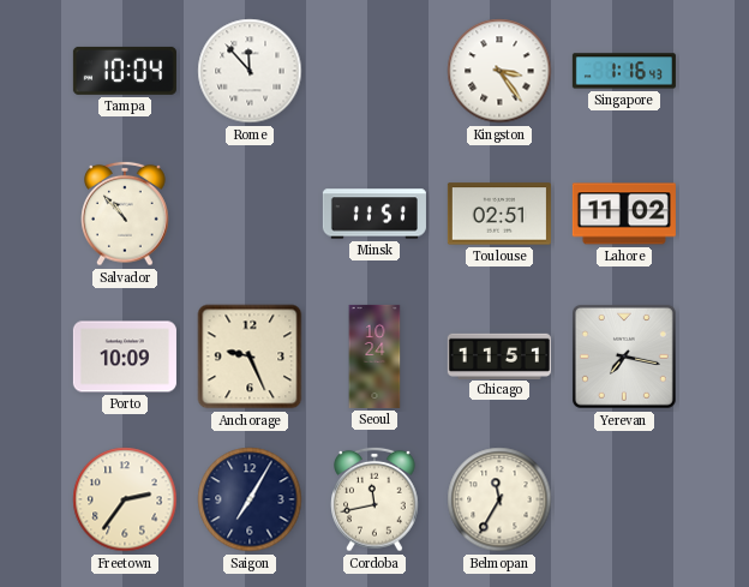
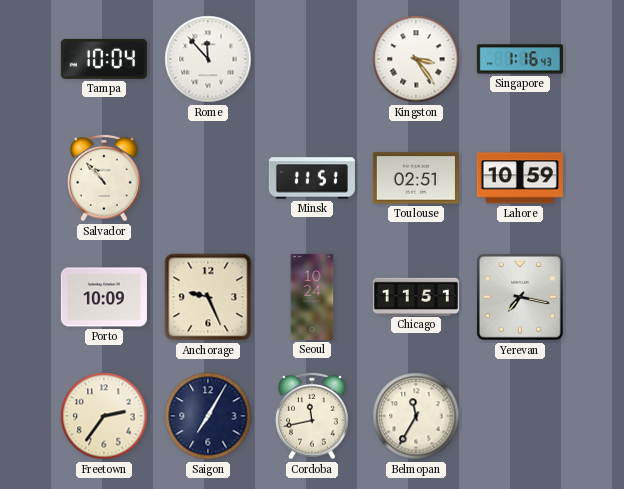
Lahore: 11:02 -> 10:59 (520, 178)
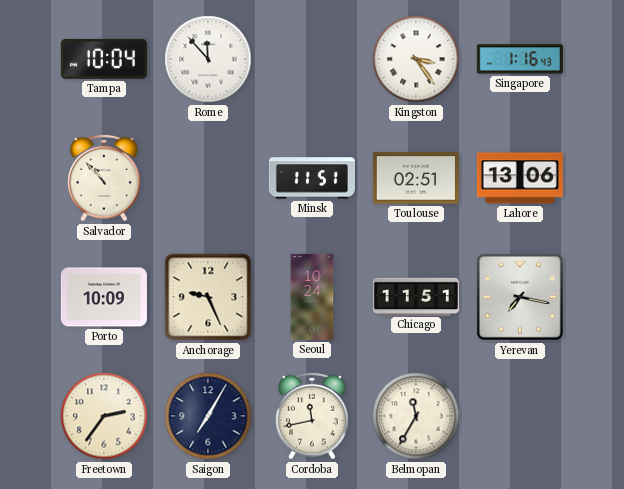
Lahore: 10:59 -> 13:06 (520, 178)
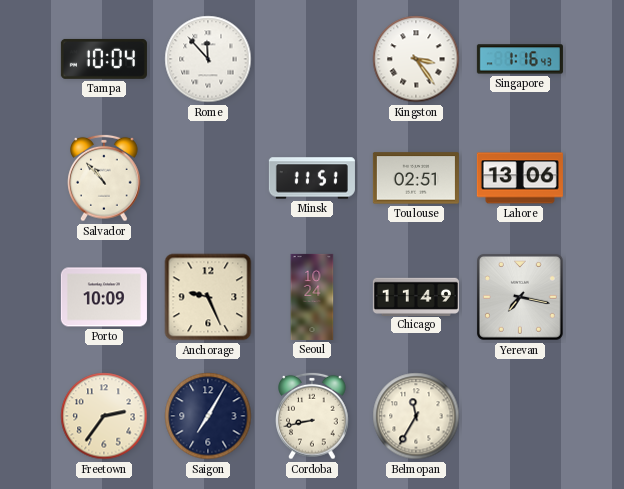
Chicago: 11:51 -> 11:49 (416, 296)
Cordoba: 11:43 -> 8:43 (312, 416)
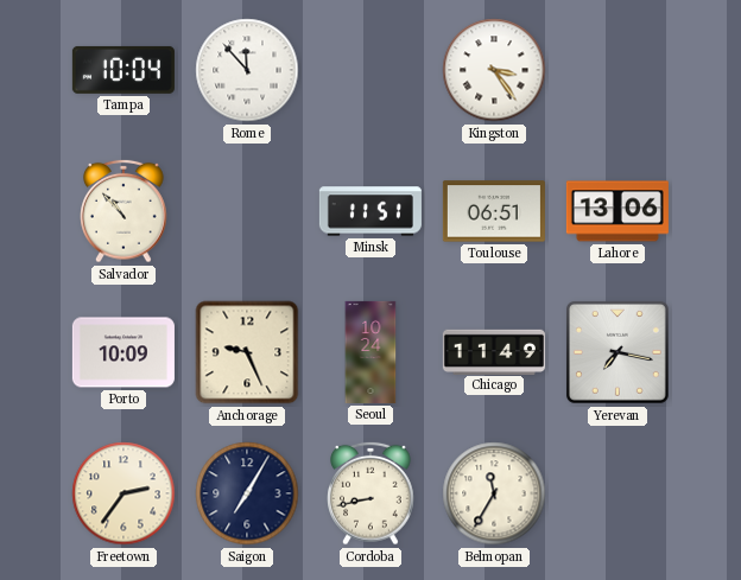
Singapore: 1:16 -> none (520, 59)
Toulouse: 02:51 -> 06:51 (494, 211)
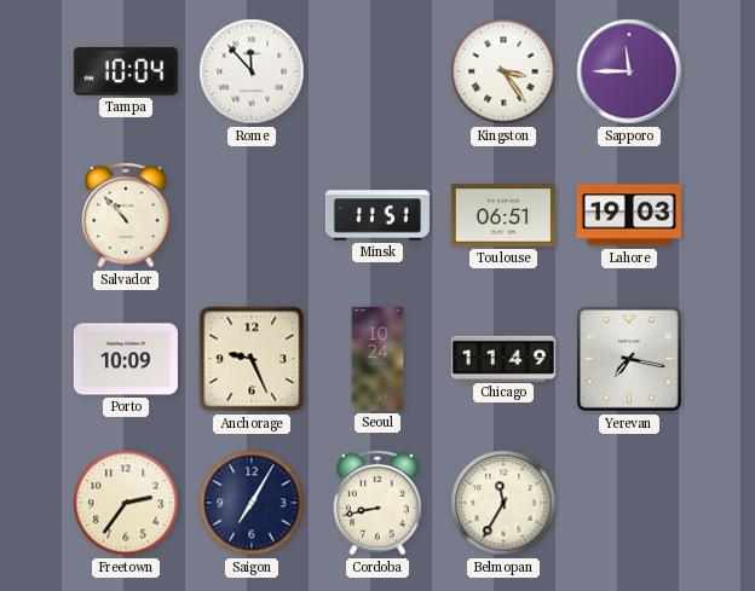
Sapporo: none -> 11:45 (629, 71)
Lahore: 13:06 -> 19:03 (629, 215)
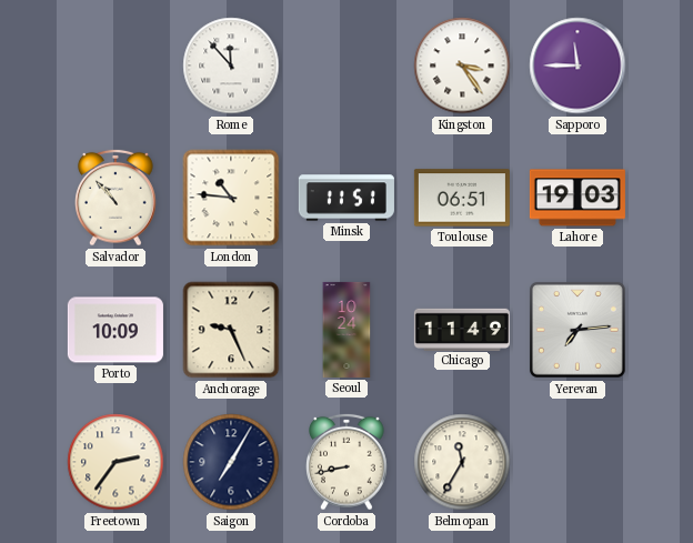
Tampa: 10:04 -> none (126, 71)
London: none -> 10:46 (231, 198)
Yerevan: 7:17 -> 7:14 (577, 330)
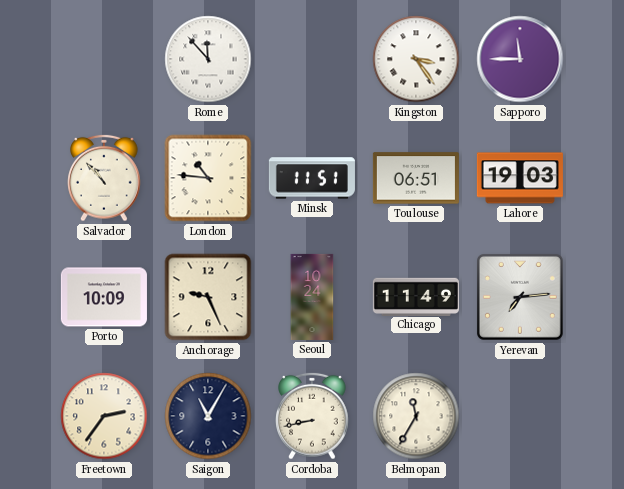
Saigon: 7:05 -> 11:05 (208, 416)
